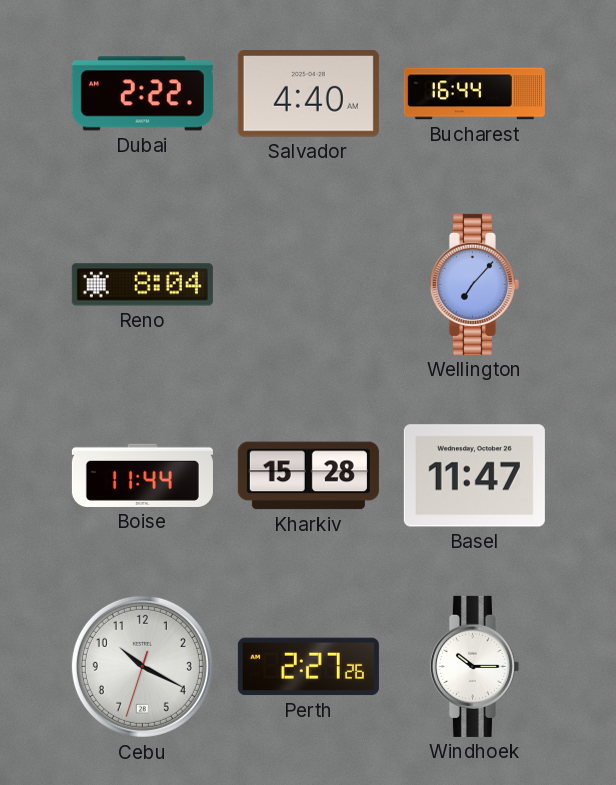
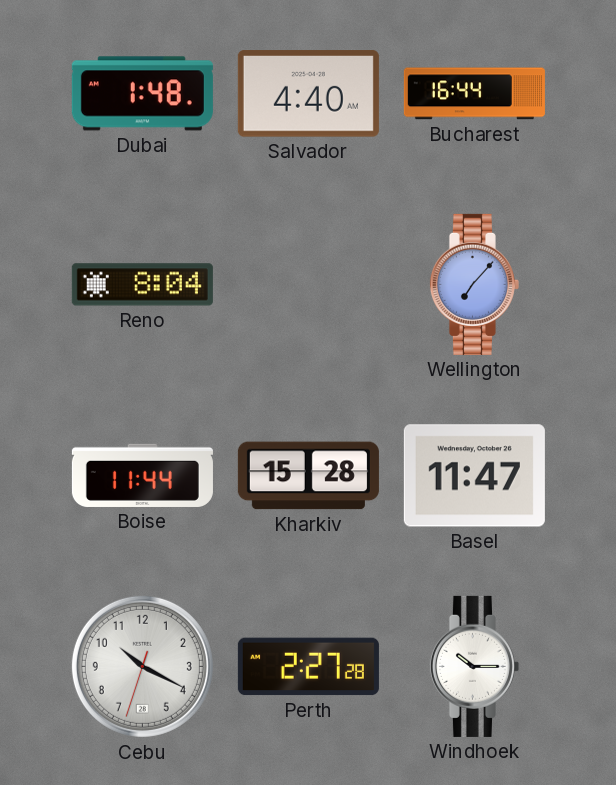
Dubai: 2:22 -> 1:48 (142, 94)
Perth: 2:27:26 -> 2:27:28 (308, 667)
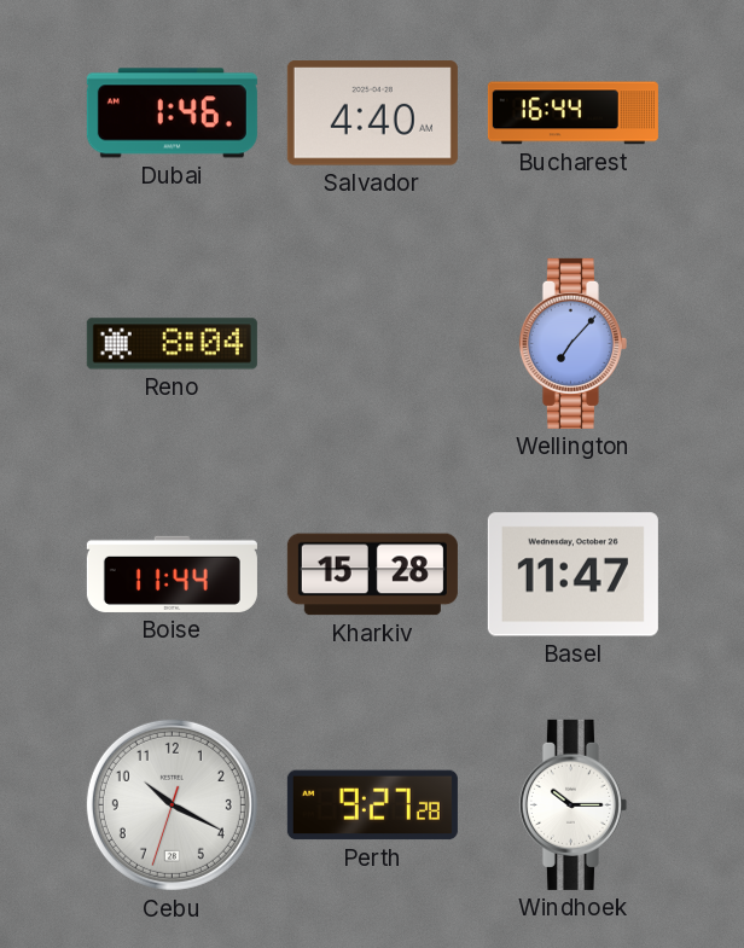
Dubai: 1:48 -> 1:46 (172, 114)
Perth: 2:27 -> 9:27 (372, 805)
